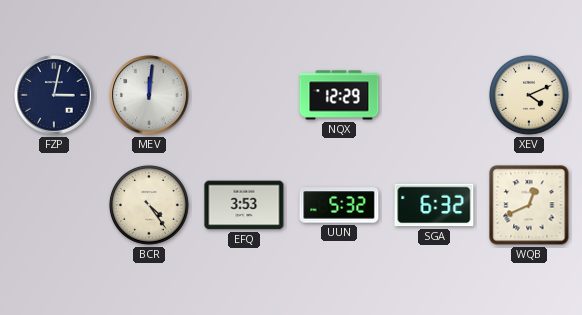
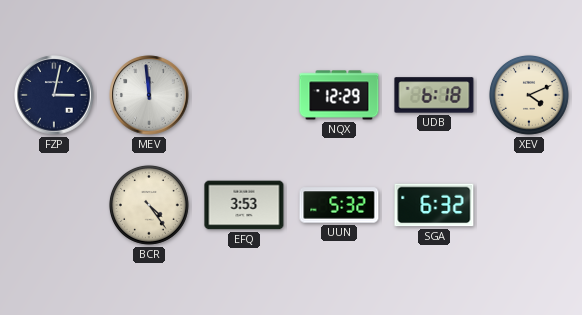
MEV: 12:01 -> 11:59 (149, 95)
UDB: none -> 6:18 (434, 95)
WQB: 12:41 -> none (529, 205)
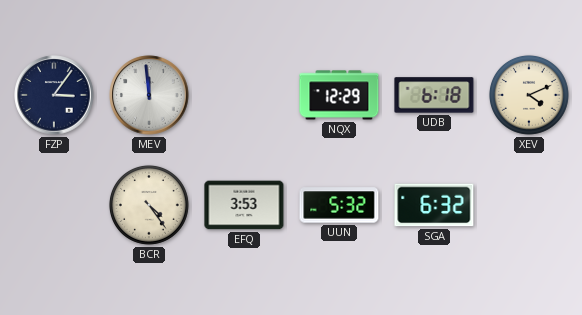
FZP: 3:02 -> 3:06 (54, 95)
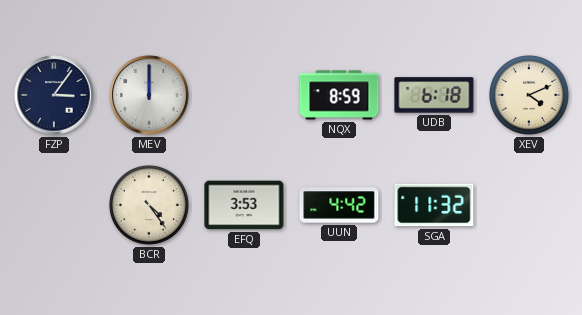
MEV: 11:59 -> 12:00 (149, 95)
NQX: 12:29 -> 8:59 (339, 95)
UUN: 5:32 -> 4:42 (339, 205)
SGA: 6:32 -> 11:32 (434, 205)
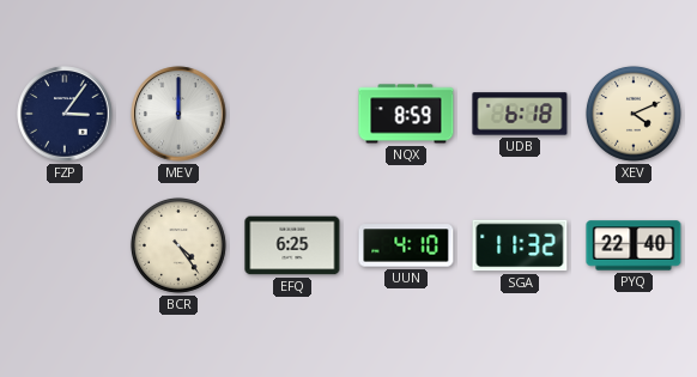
EFQ: 3:53 -> 6:25 (292, 245)
UUN: 4:42 -> 4:10 (406, 245)
PYQ: none -> 22:40 (634, 245)
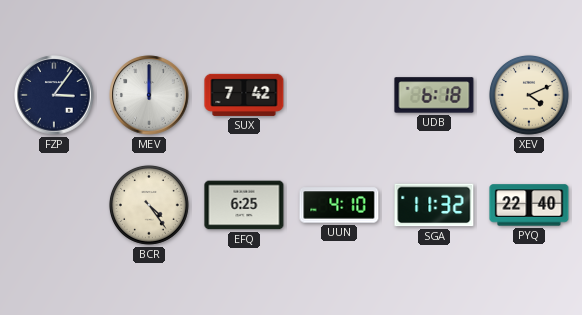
SUX: none -> 7:42 (244, 95)
NQX: 8:59 -> none (406, 114)
